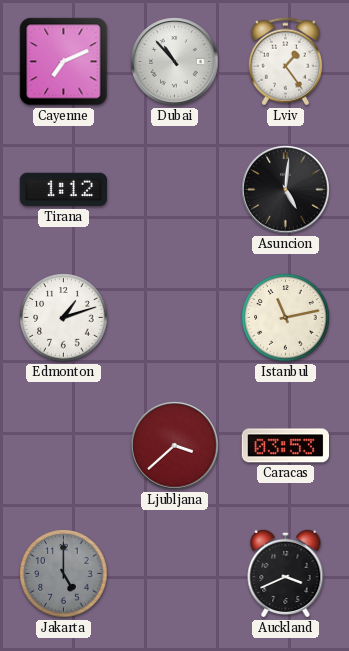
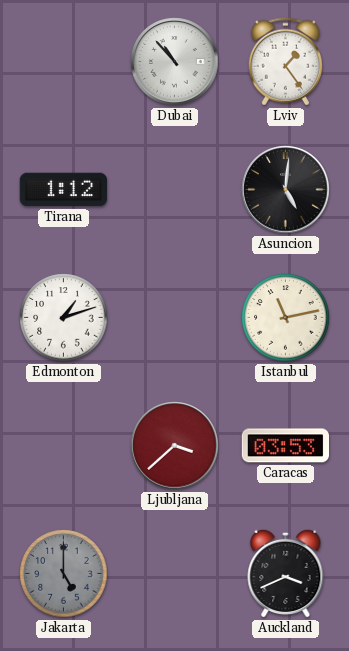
Cayenne: 7:11 -> none (64, 62)
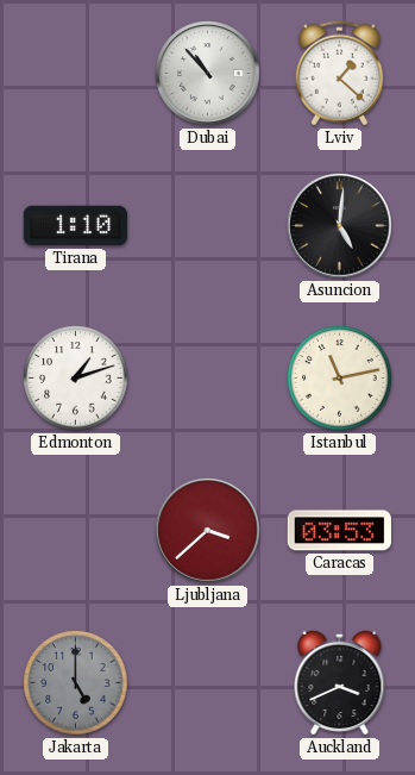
Lviv: 1:24 -> 1:22 (339, 74)
Tirana: 1:12 -> 1:10 (75, 226)
